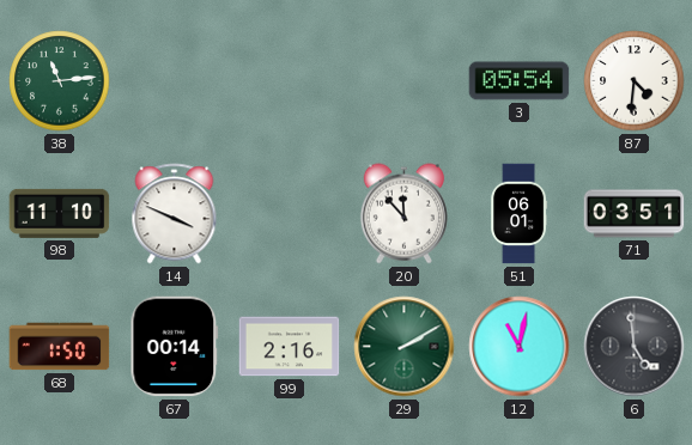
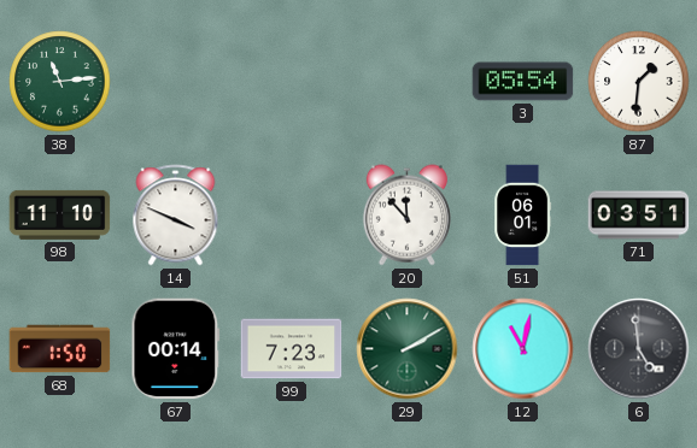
87: 4:31 -> 1:31 (639, 82)
99: 2:16 -> 7:23 (292, 349)
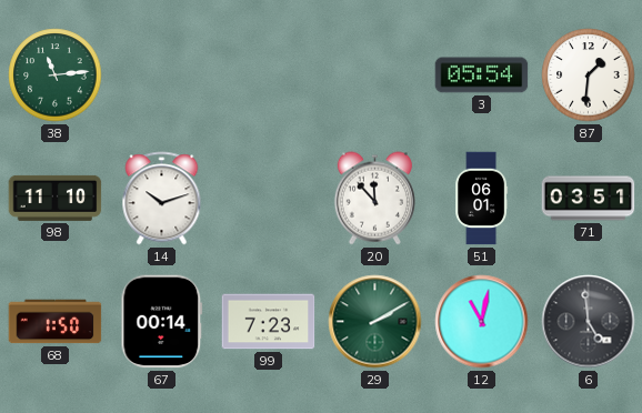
14: 3:49 -> 10:12 (162, 199)
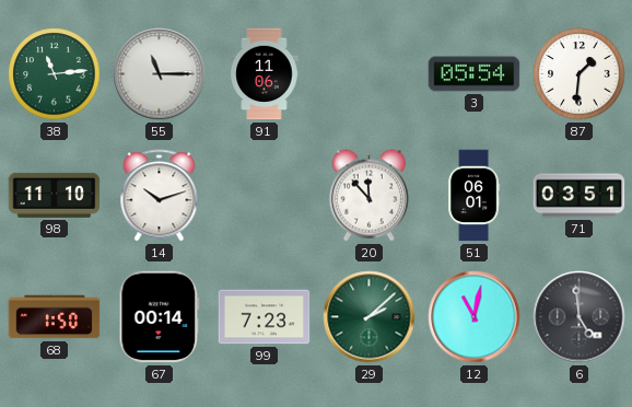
55: none -> 11:15 (160, 74)
91: none -> 11:06 (265, 74)
29: 2:10 -> 2:08 (370, 317)
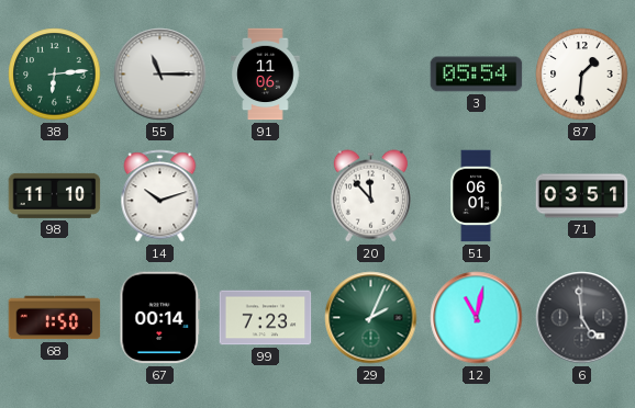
38: 11:14 -> 6:14 (55, 75)
29: 2:08 -> 2:04 (371, 318)
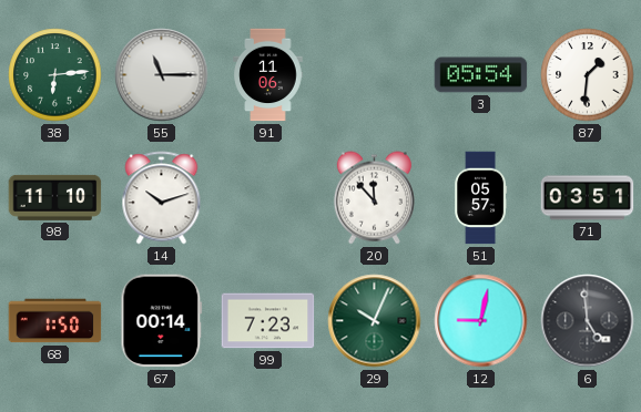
51: 06:01 -> 05:57 (481, 198)
29: 2:04 -> 10:04 (375, 321)
12: 11:02 -> 9:02 (481, 321)
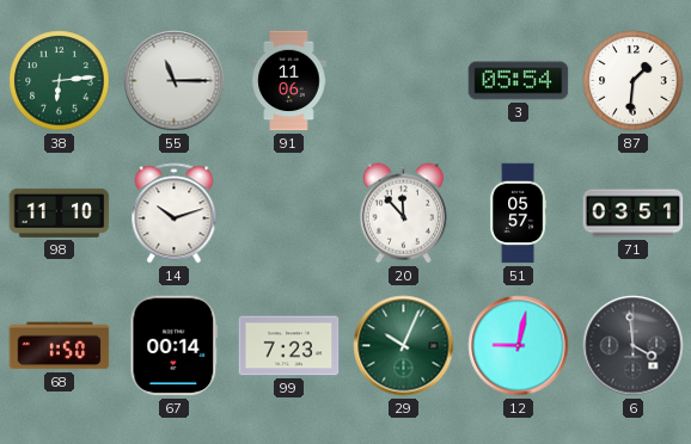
6: 4:59 -> 3:59 (634, 346)
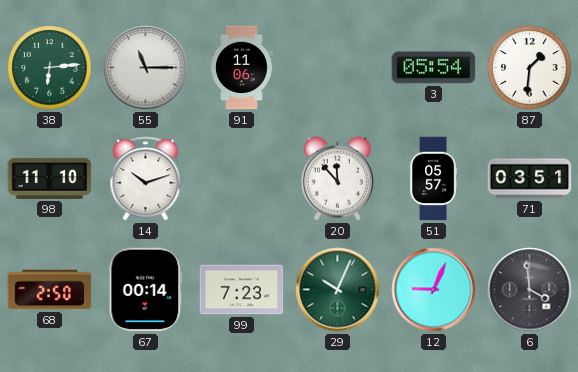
68: 1:50 -> 2:50 (50, 290)
12: 9:02 -> 9:04 (434, 290)
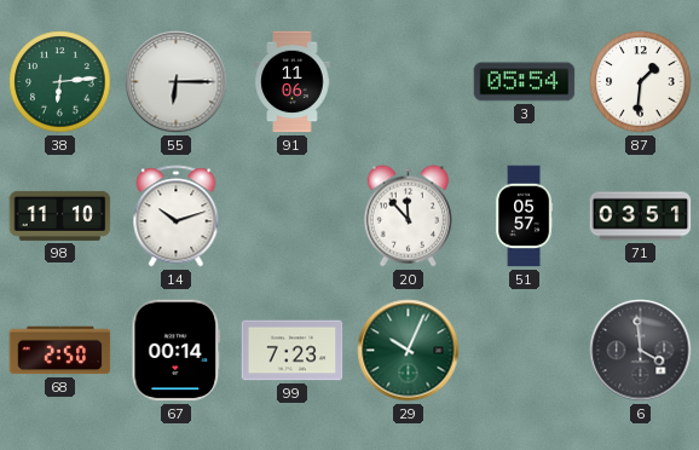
55: 11:15 -> 6:15 (177, 82)
12: 9:04 -> none (434, 290)
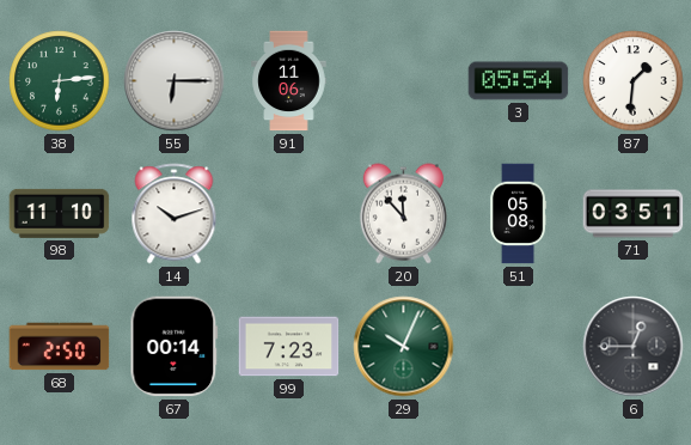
51: 05:57 -> 05:08 (519, 214)
6: 3:59 -> 12:45 (634, 347)
